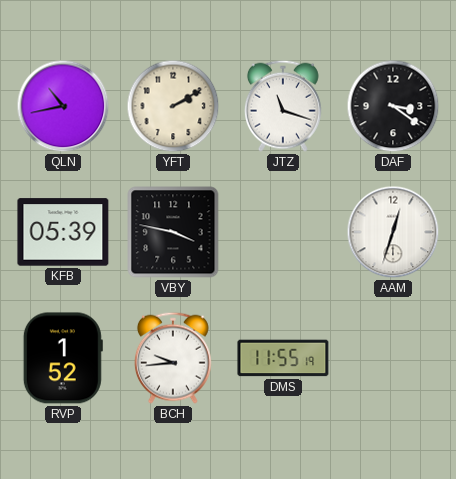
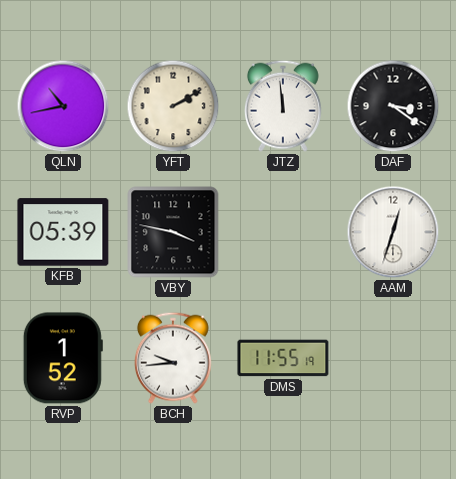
JTZ: 11:18 -> 11:59 (283, 106)
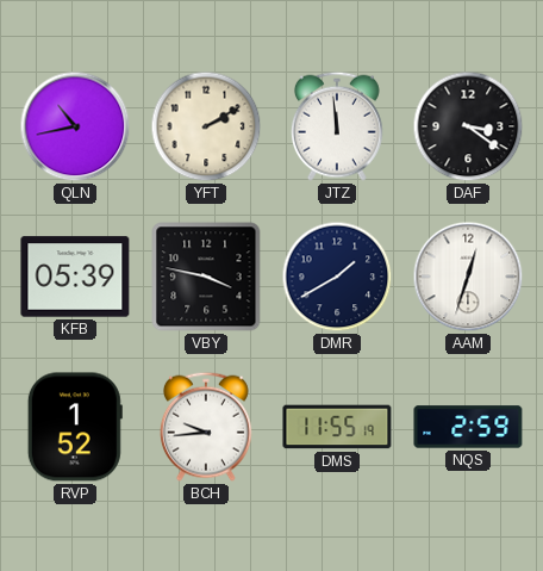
DMR: none -> 1:40 (337, 277)
NQS: none -> 2:59 (468, 427)
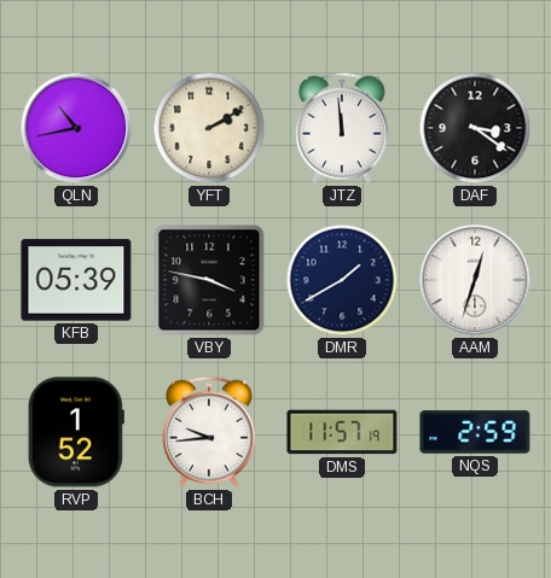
DMS: 11:55 -> 11:57 (342, 432)
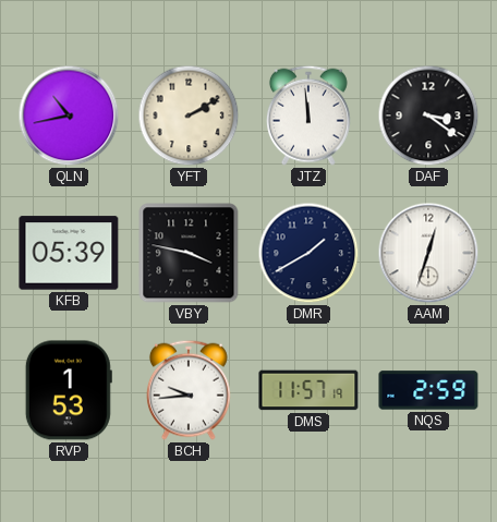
RVP: 1:52 -> 1:53 (69, 390)
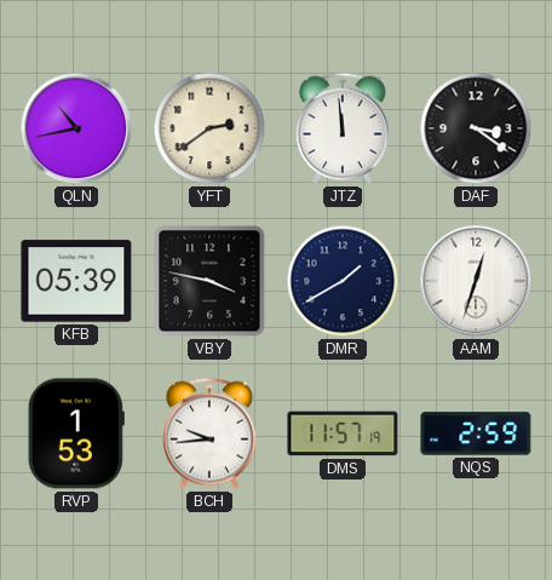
YFT: 2:10 -> 2:39 (209, 128)
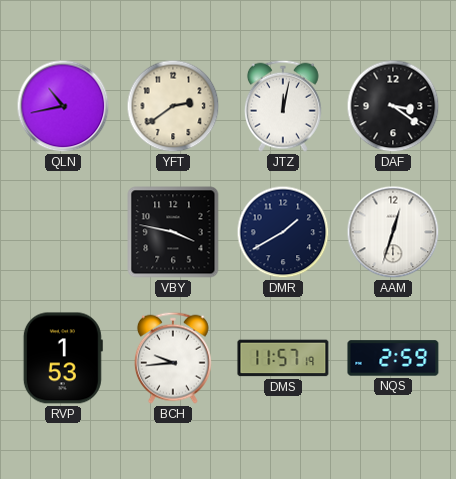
JTZ: 11:59 -> 12:02 (283, 106)
KFB: 05:39 -> none (76, 281)
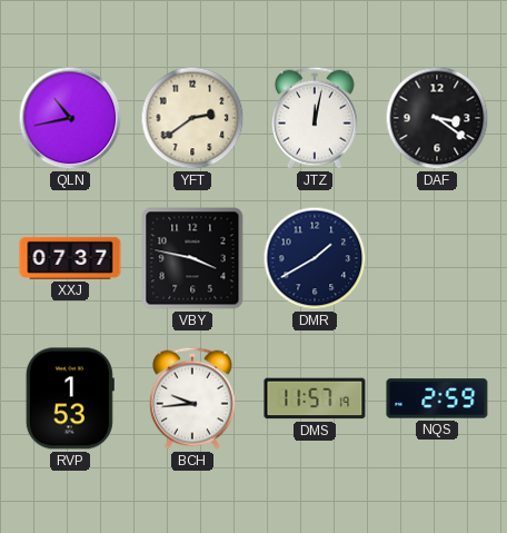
XXJ: none -> 07:37 (70, 258)
AAM: 12:33 -> none (393, 232)
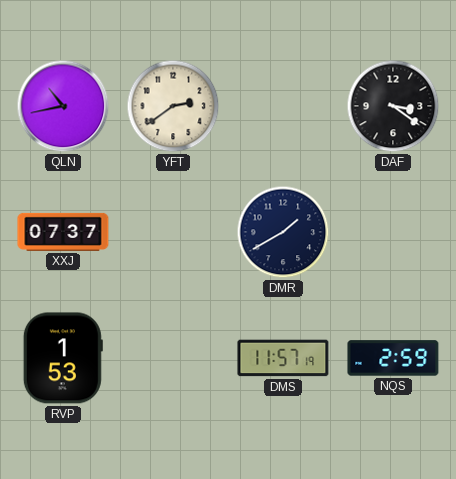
JTZ: 12:02 -> none (315, 118)
VBY: 3:47 -> none (192, 258)
BCH: 9:44 -> none (192, 398)
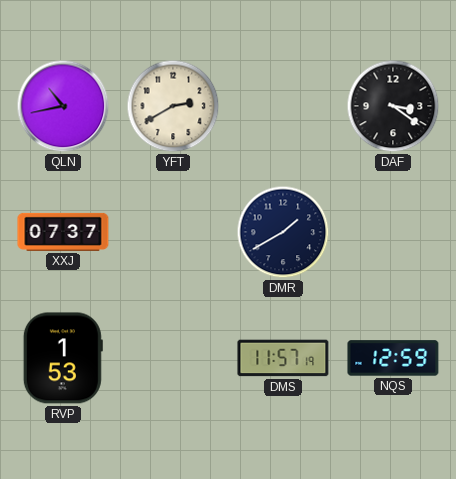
YFT: 2:39 -> 2:40 (173, 106)
NQS: 2:59 -> 12:59 (393, 358)
